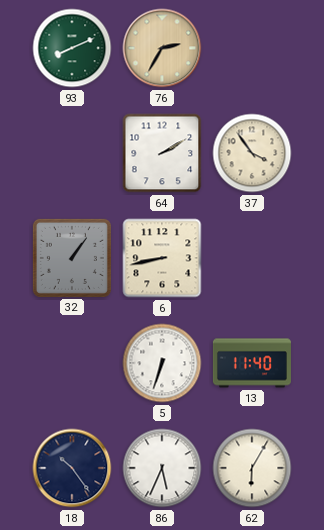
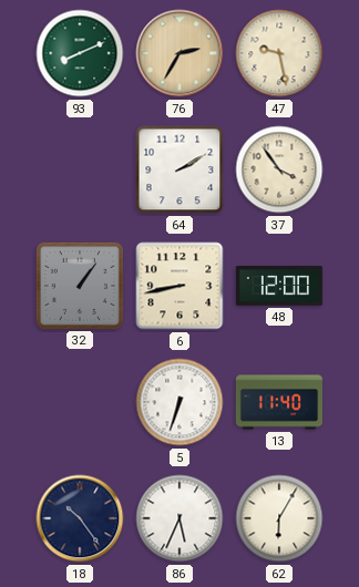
47: none -> 9:28 (279, 53)
48: none -> 12:00 (279, 286)
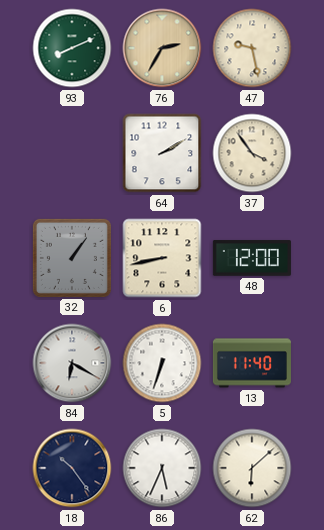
84: none -> 6:20 (72, 363)
62: 6:05 -> 6:08 (252, 468)
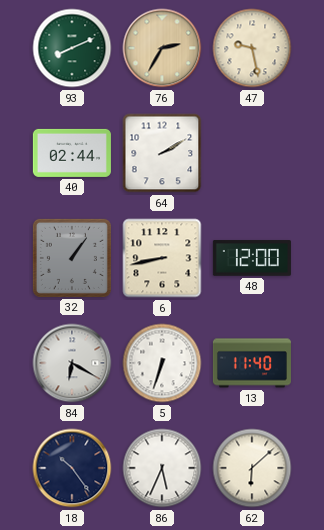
40: none -> 02:44 (72, 153)
37: 3:54 -> none (252, 153)
